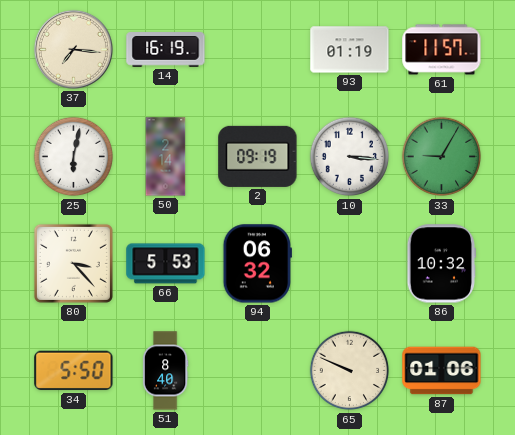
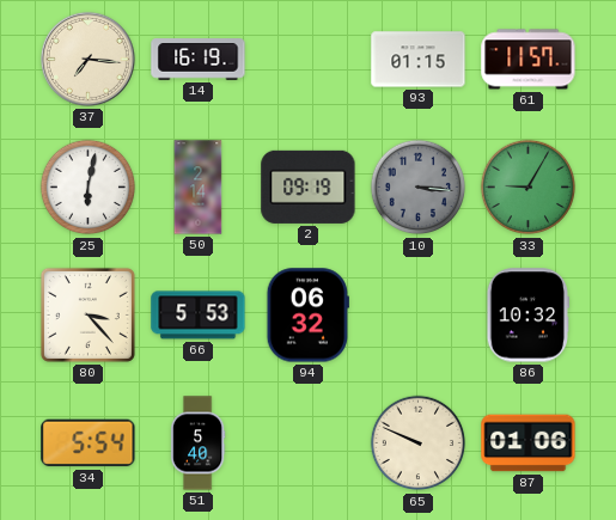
93: 01:19 -> 01:15 (419, 60)
10 dial: white -> grey (419, 188)
34: 5:50 -> 5:54 (89, 443)
51: 8:40 -> 5:40 (197, 443)
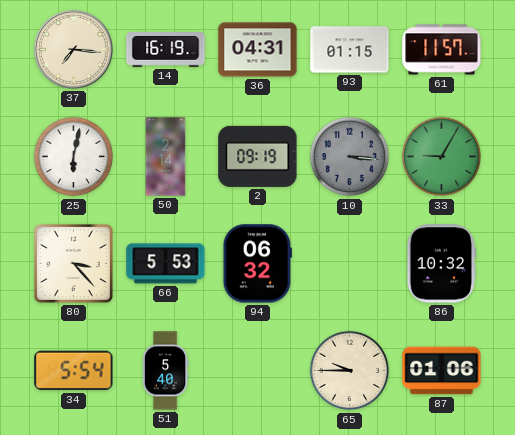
36: none -> 04:31 (258, 50)
65: 9:49 -> 9:45 (350, 371)
